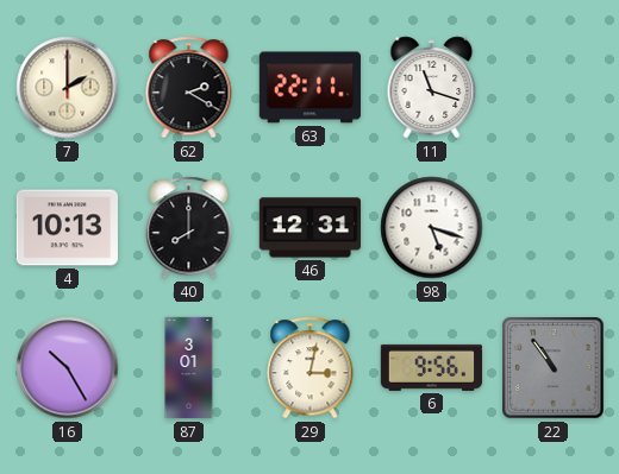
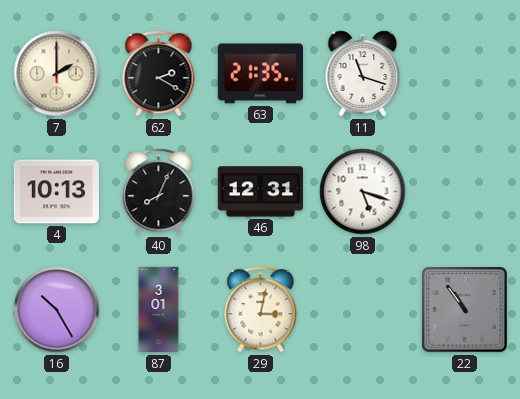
63: 22:11 -> 21:35 (260, 74)
40: 8:00 -> 8:04 (159, 192)
6: 9:56 -> none (431, 367)
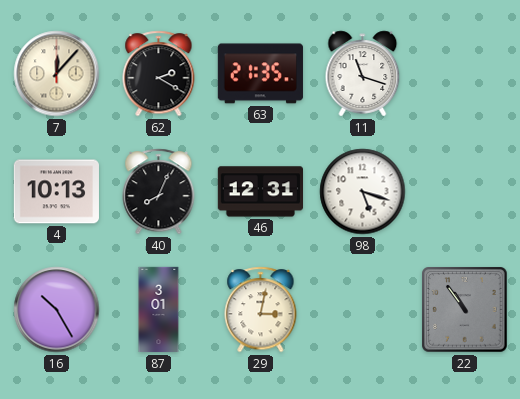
7: 2:00 -> 12:07 (57, 74)
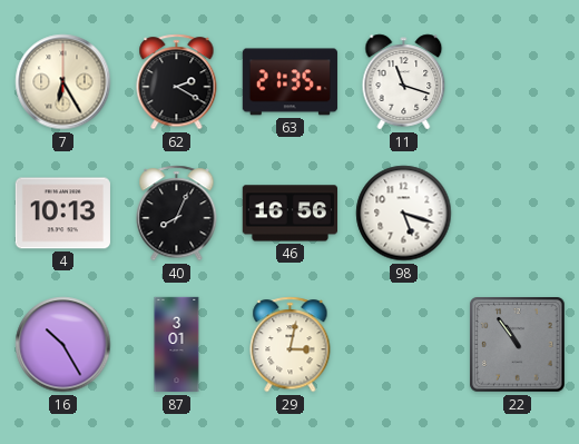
7: 12:07 -> 6:25 (63, 82)
46: 12:31 -> 16:56 (289, 214)
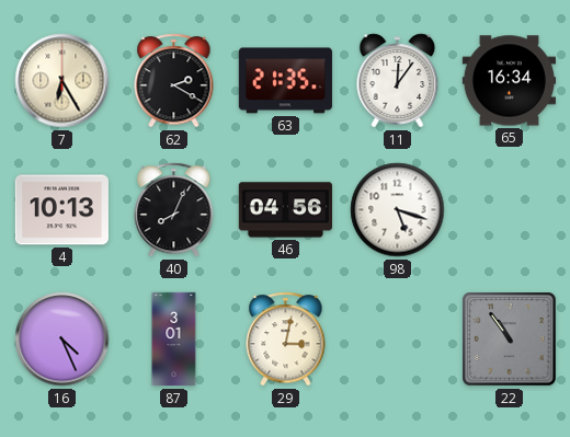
11: 11:18 -> 12:06 (398, 81)
65: none -> 16:34 (509, 81)
46: 16:56 -> 04:56 (285, 210)
16: 10:25 -> 4:26 (62, 340)
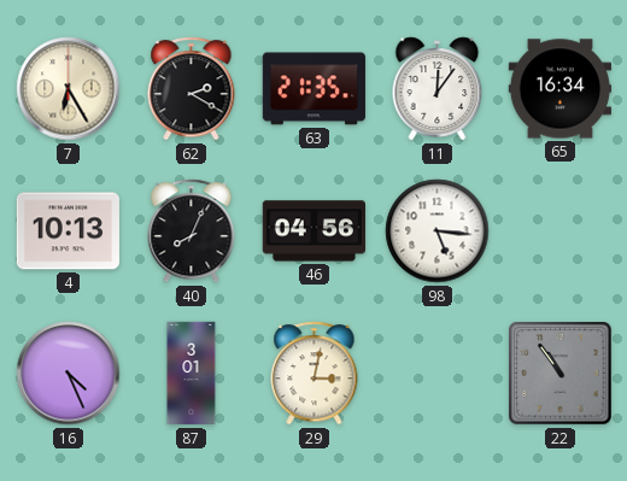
98: 5:18 -> 5:16 (438, 231)
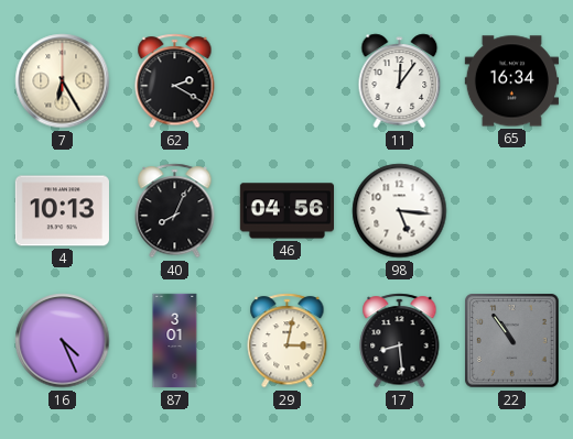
63: 21:35 -> none (313, 89)
17: none -> 8:29 (400, 341)
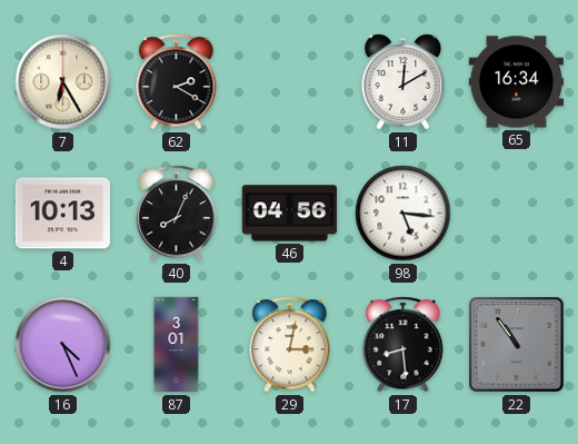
11: 12:06 -> 12:10 (403, 82)
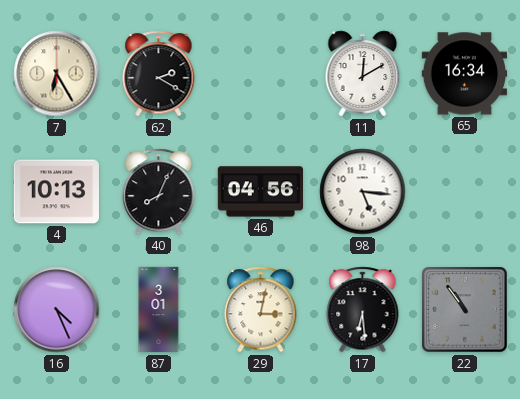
17: 8:29 -> 6:29 (363, 310)
